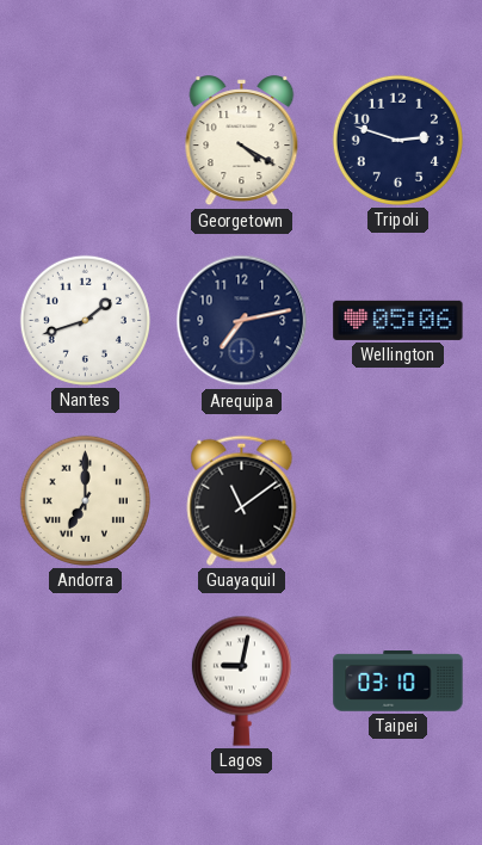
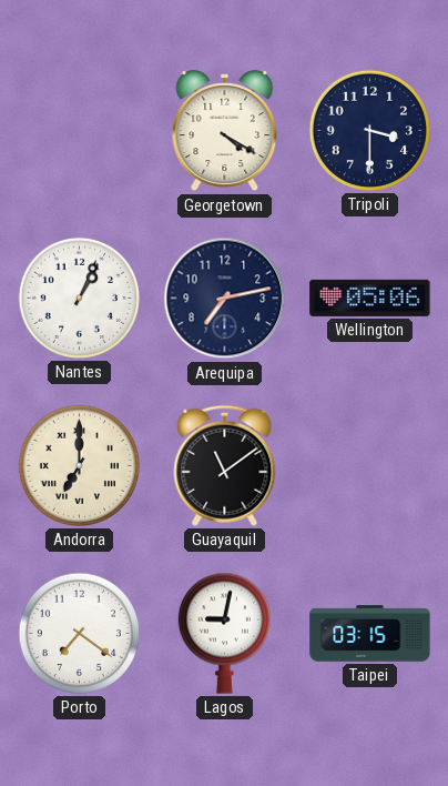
Tripoli: 2:48 -> 3:30 (369, 130)
Nantes: 1:42 -> 1:04 (79, 298)
Porto: none -> 7:21 (79, 633)
Taipei: 03:10 -> 03:15 (370, 634)
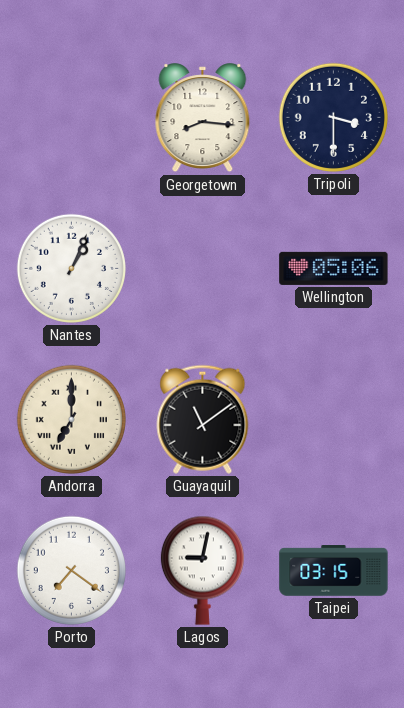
Georgetown: 4:20 -> 8:16 (203, 118)
Arequipa: 7:13 -> none (225, 299)
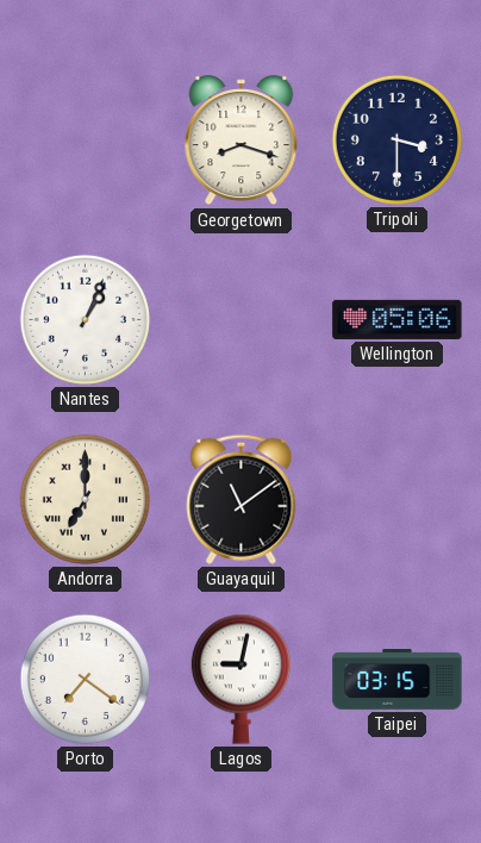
Georgetown: 8:16 -> 8:18 (242, 140)
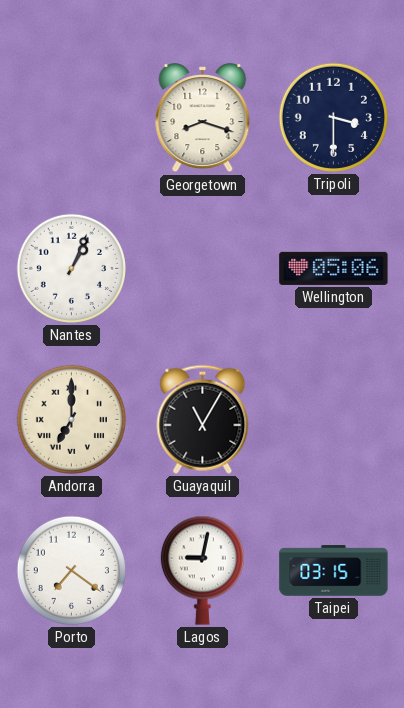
Guayaquil: 11:09 -> 11:05 (203, 419)
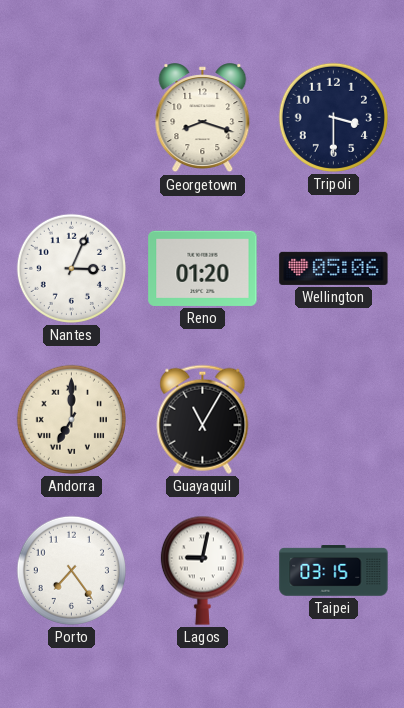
Nantes: 1:04 -> 3:04 (71, 268)
Reno: none -> 01:20 (203, 268)
Porto: 7:21 -> 7:24 (71, 570)
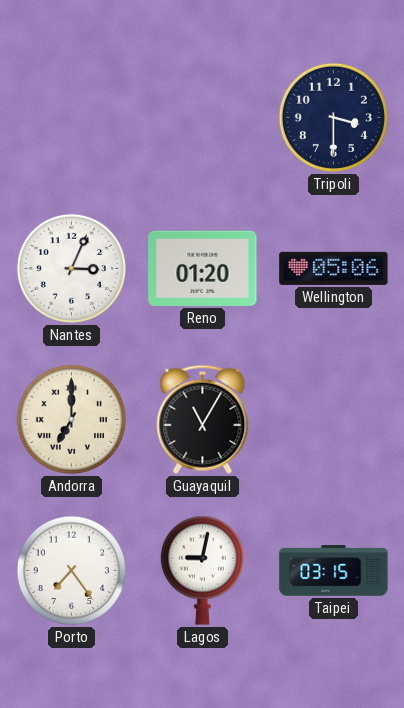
Georgetown: 8:18 -> none (203, 118)
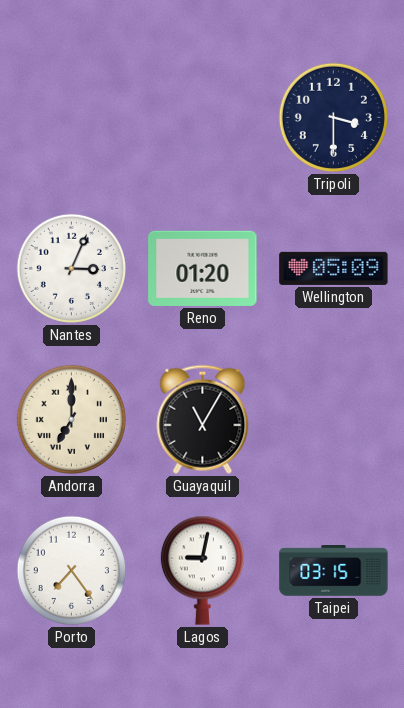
Wellington: 05:06 -> 05:09 (334, 268)
